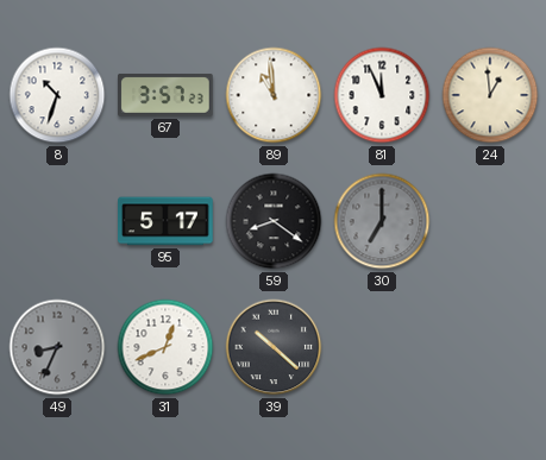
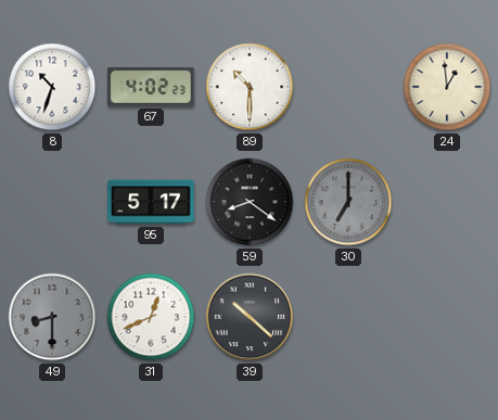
67: 3:57 -> 4:02 (152, 87)
89: 10:59 -> 10:30 (250, 87)
81: 11:56 -> none (382, 95)
49: 8:34 -> 8:30 (52, 317)
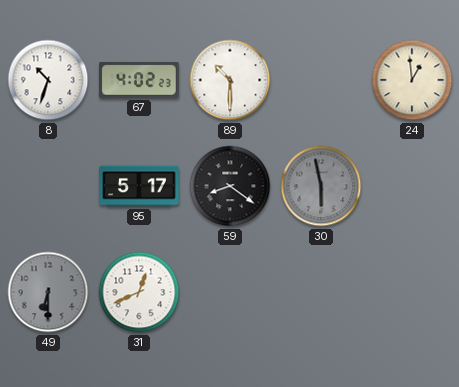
30: 7:00 -> 5:58 (321, 186)
49: 8:30 -> 6:30 (48, 292)
39: 10:22 -> none (250, 317)
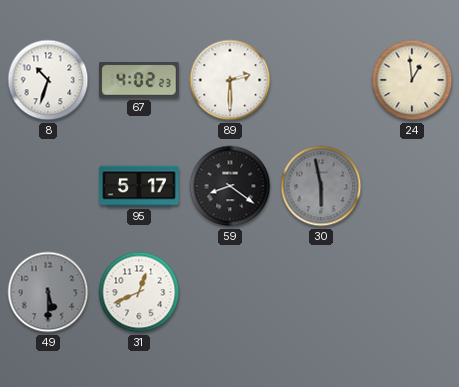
89: 10:30 -> 2:30 (230, 80)
49: 6:30 -> 5:30 (48, 292)
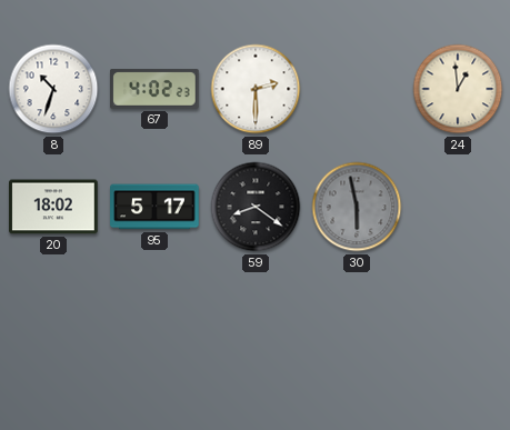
20: none -> 18:02 (53, 207)
49: 5:30 -> none (48, 292)
31: 12:41 -> none (139, 292)
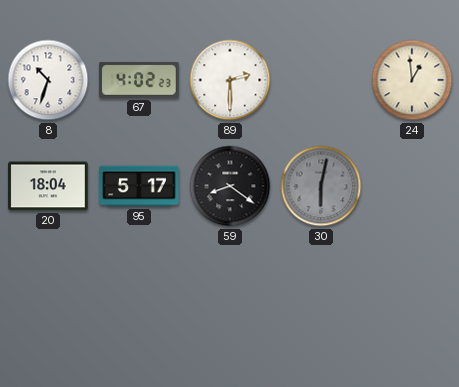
20: 18:02 -> 18:04 (48, 186)
30: 5:58 -> 6:02 (321, 186)
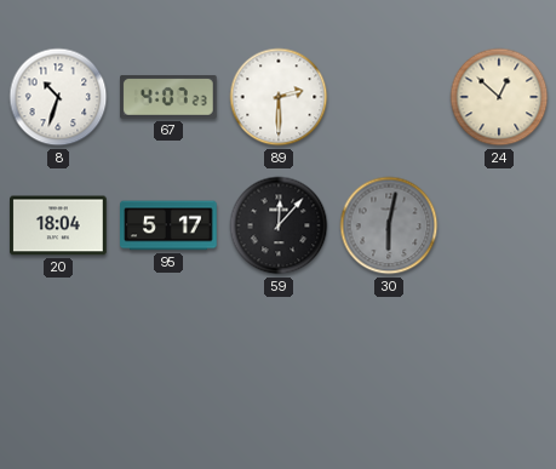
67: 4:02 -> 4:07 (170, 97)
24: 12:59 -> 12:52 (499, 97)
59: 8:21 -> 12:07 (279, 225)
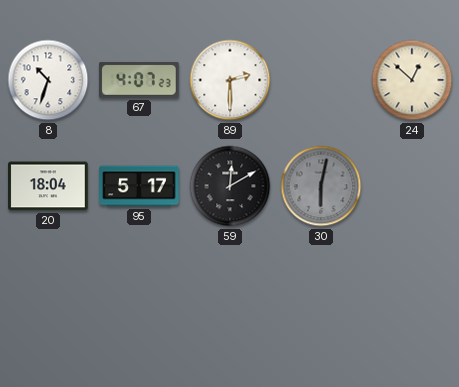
59: 12:07 -> 12:10 (230, 186)
